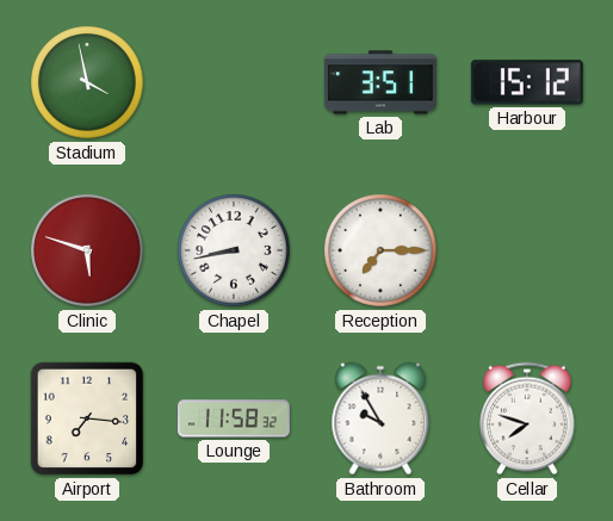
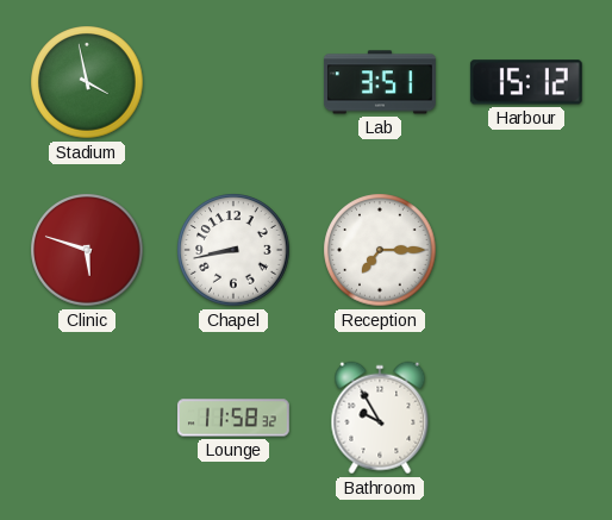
Airport: 7:16 -> none (87, 418)
Cellar: 7:48 -> none (527, 418)
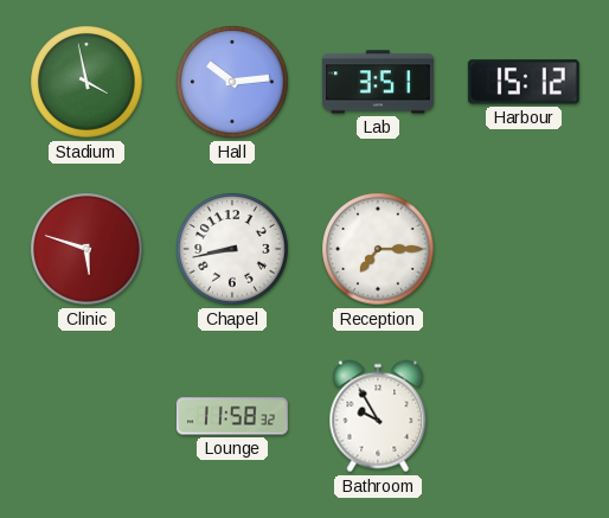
Hall: none -> 10:14 (232, 82)
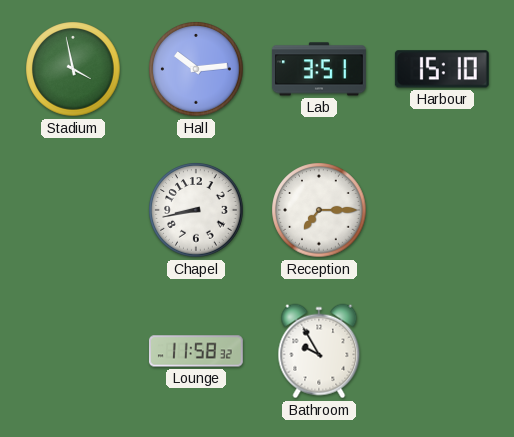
Harbour: 15:12 -> 15:10 (442, 69)
Clinic: 5:48 -> none (86, 249)
